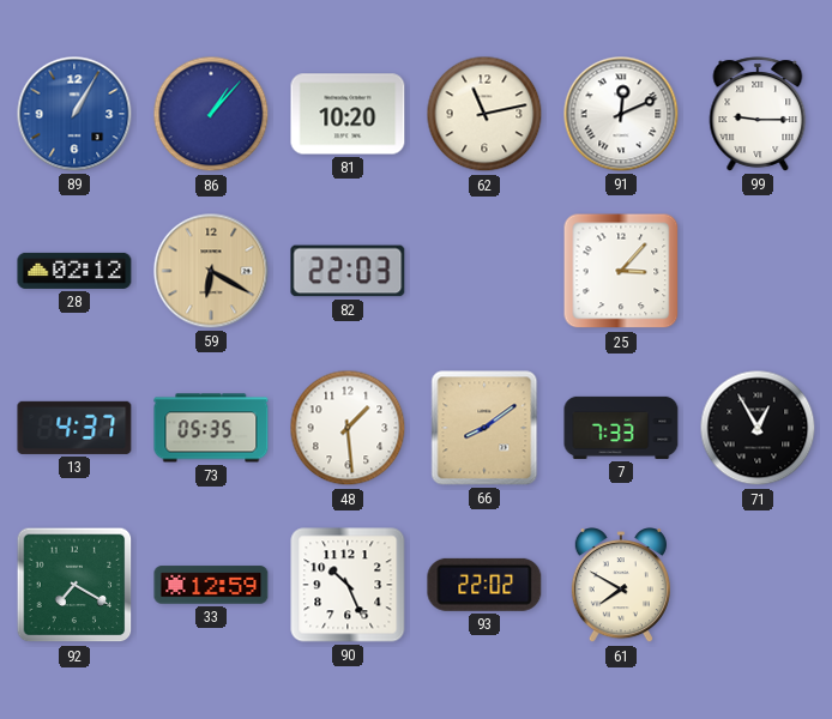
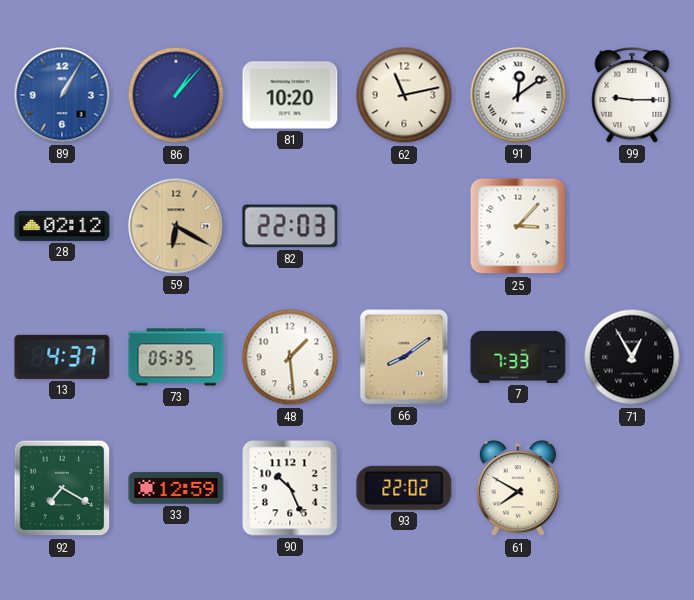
91: 12:11 -> 12:09 (518, 95)
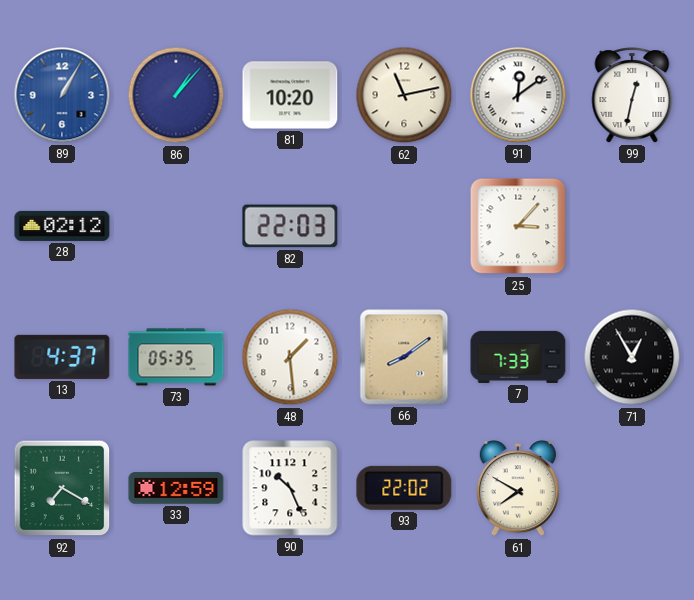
99: 9:15 -> 12:32 (632, 95)
59: 6:20 -> none (176, 226)
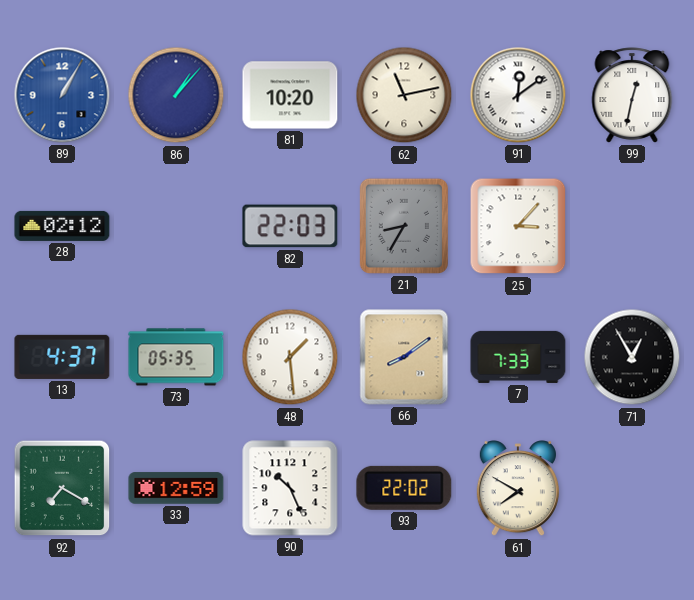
21: none -> 8:35 (404, 226)
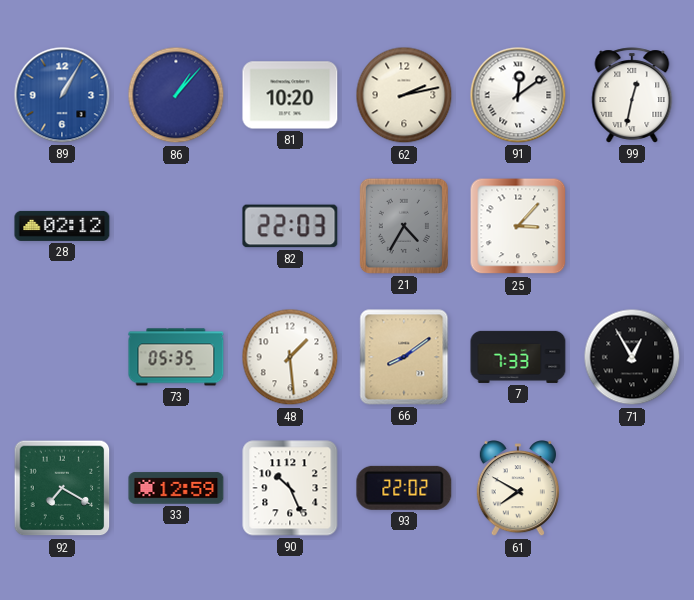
62: 11:13 -> 2:13 (404, 95)
21: 8:35 -> 4:35 (404, 226)
13: 4:37 -> none (62, 357)
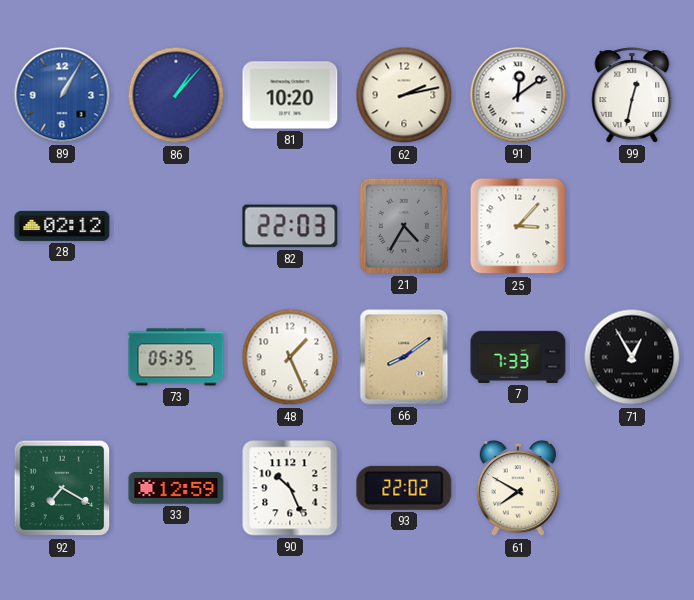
48: 1:29 -> 1:26 (290, 357)
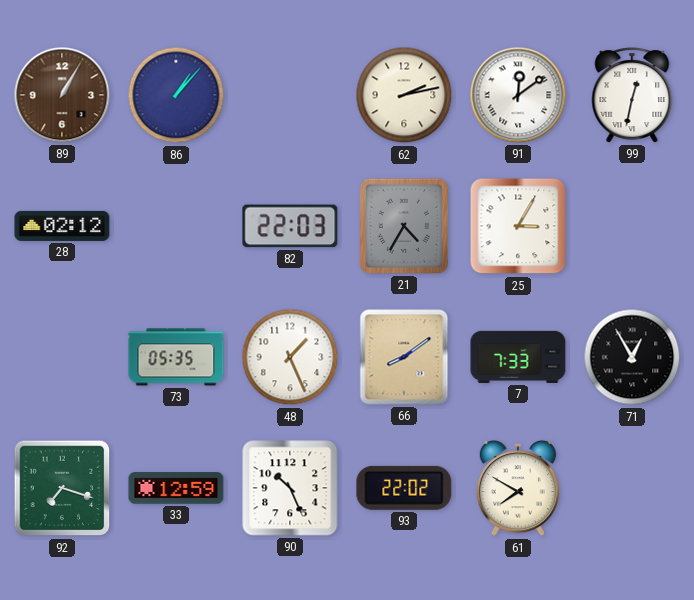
89 dial: blue -> brown (62, 95)
81: 10:20 -> none (290, 95)
25: 3:07 -> 3:05 (518, 226)
92: 7:20 -> 7:18 (62, 488)
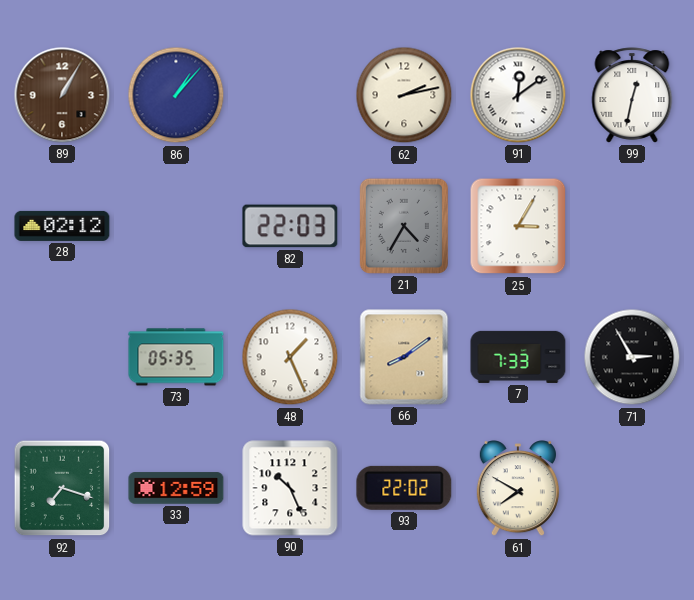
71: 12:55 -> 2:55 (632, 357)
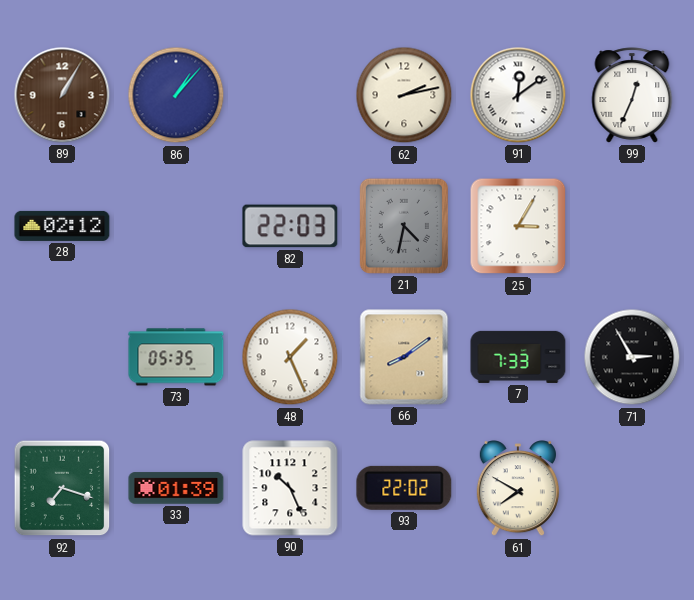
99: 12:32 -> 12:34 (632, 95)
21: 4:35 -> 4:32 (404, 226)
33: 12:59 -> 01:39 (176, 488)
